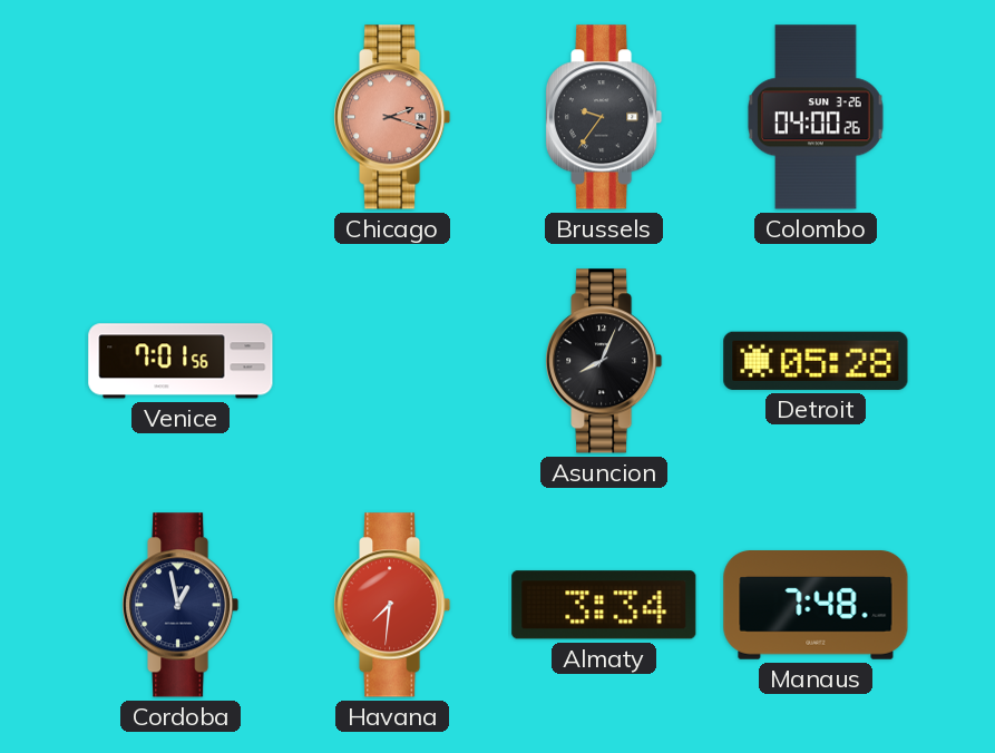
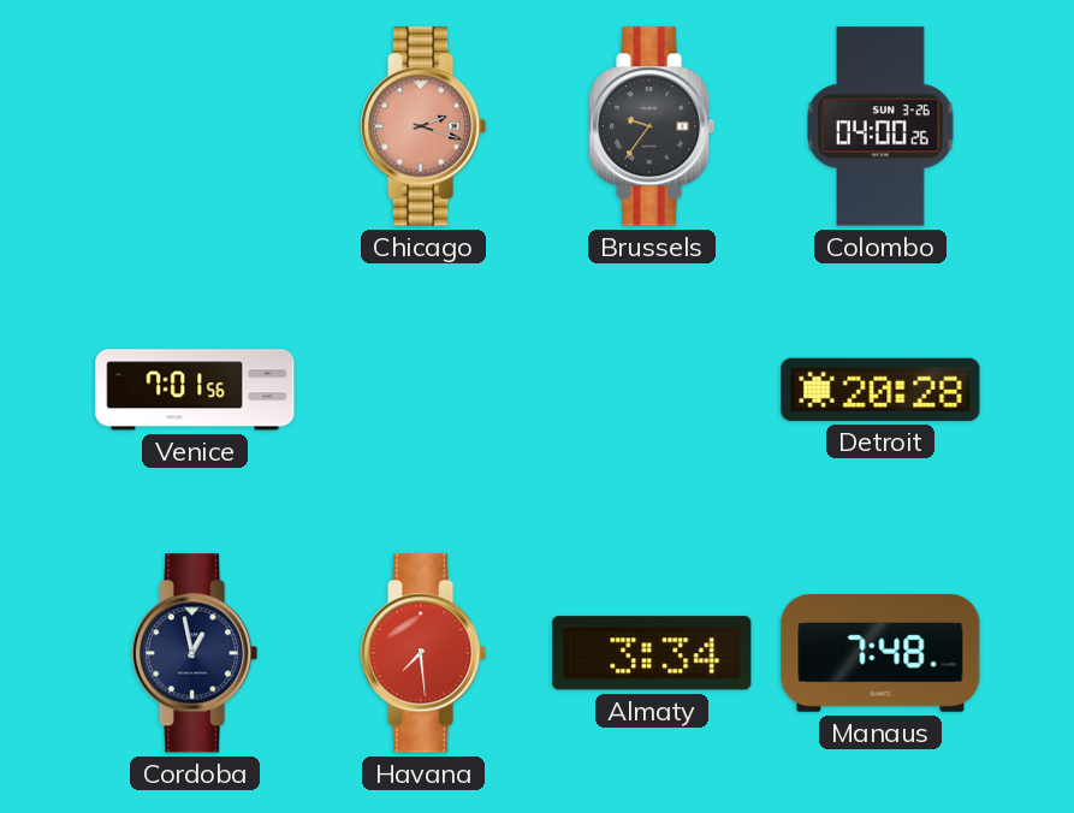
Asuncion: 8:04 -> none (605, 361)
Detroit: 05:28 -> 20:28 (880, 390)
Havana: 7:31 -> 7:29 (425, 653)
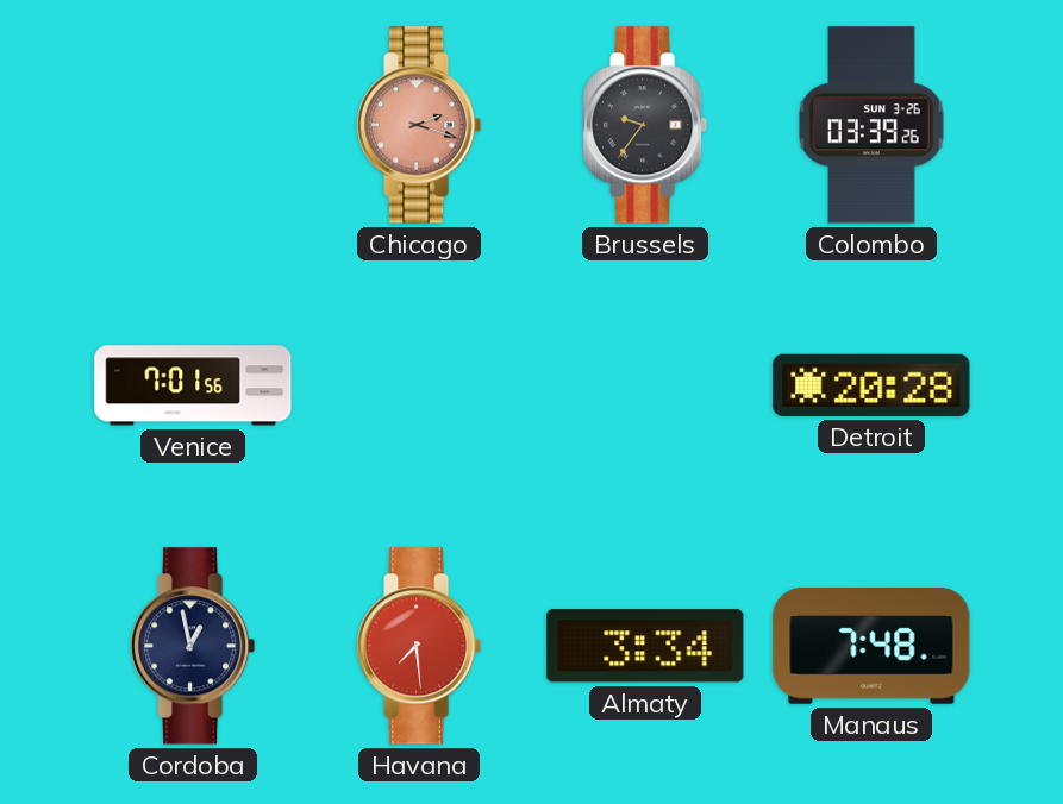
Colombo: 04:00 -> 03:39 (871, 125)
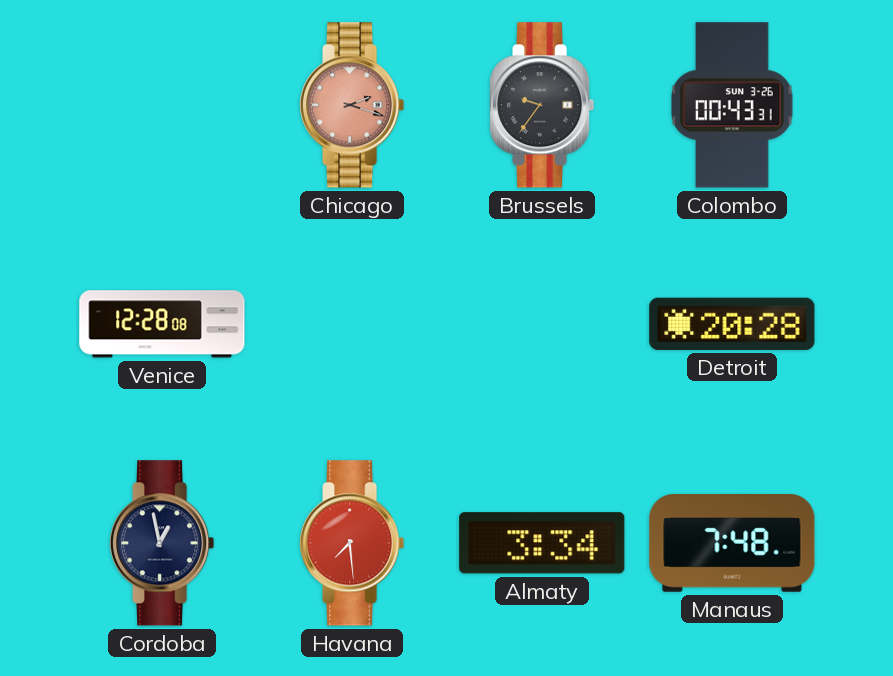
Colombo: 03:39 -> 00:43 (732, 105)
Venice: 7:01 -> 12:28 (162, 324)
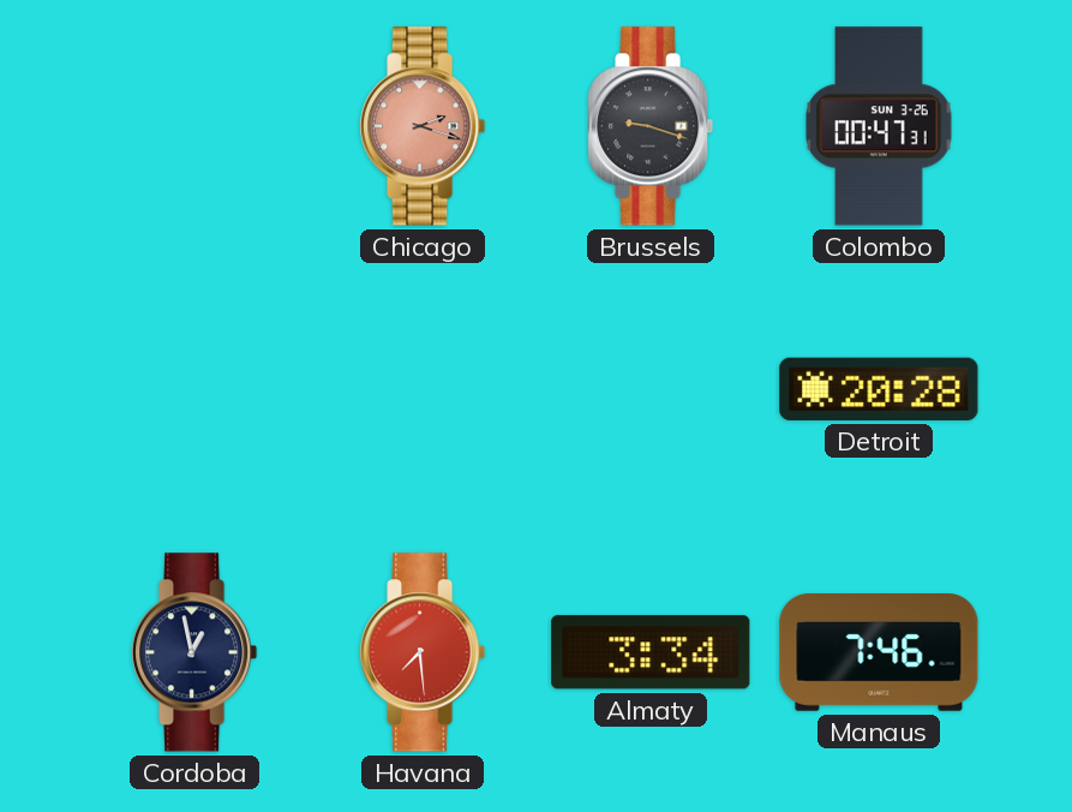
Brussels: 9:36 -> 9:18 (652, 126)
Colombo: 00:43 -> 00:47 (879, 126)
Venice: 12:28 -> none (162, 324)
Manaus: 7:48 -> 7:46 (879, 653)
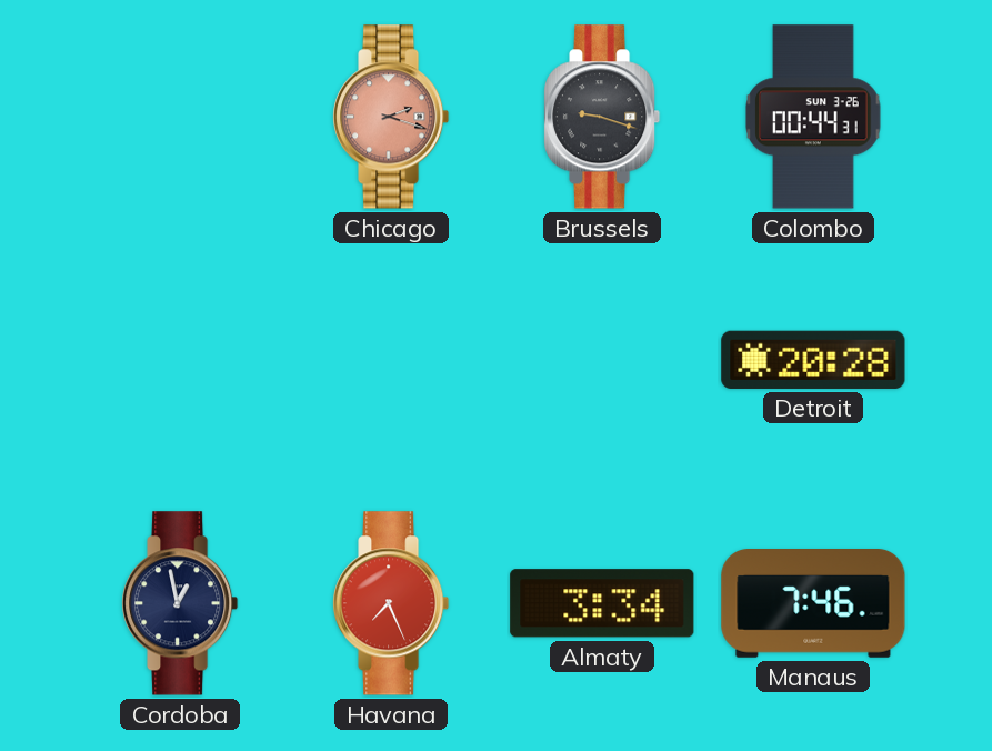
Colombo: 00:47 -> 00:44 (813, 117)
Havana: 7:29 -> 7:26 (392, 603)
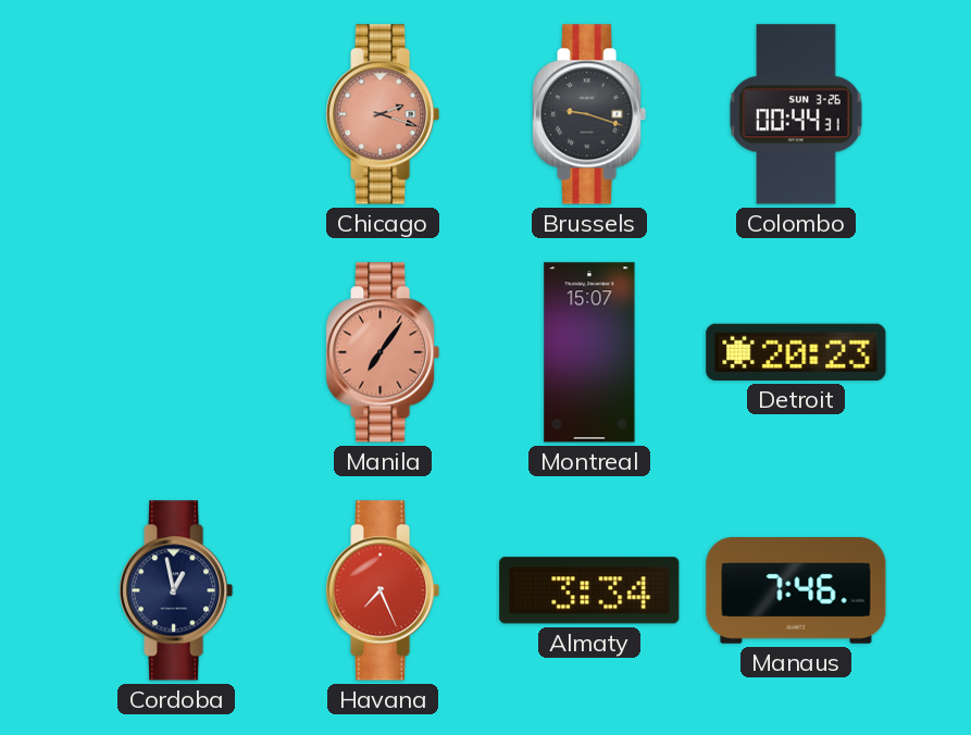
Manila: none -> 7:06 (384, 352)
Montreal: none -> 15:07 (589, 352)
Detroit: 20:28 -> 20:23 (796, 352)
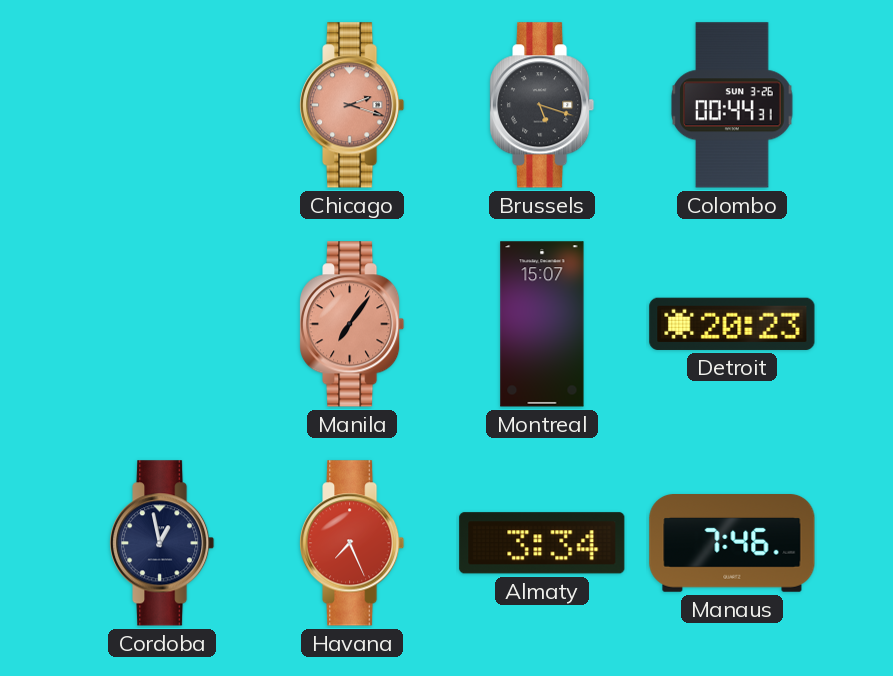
Brussels: 9:18 -> 5:18 (543, 105)
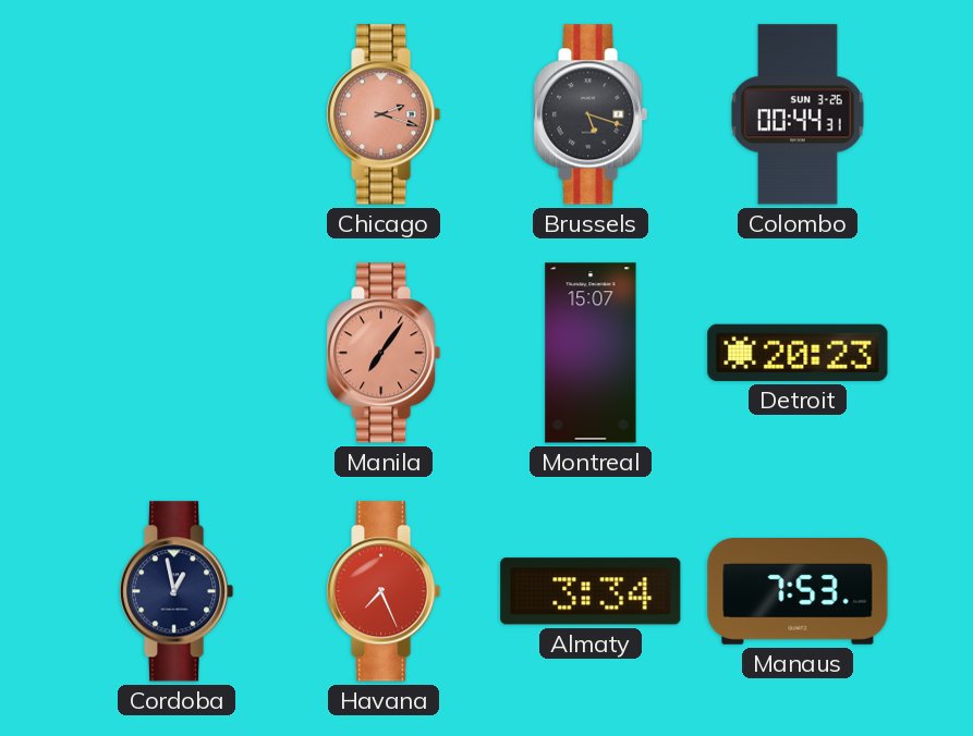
Manaus: 7:46 -> 7:53 (798, 592)
